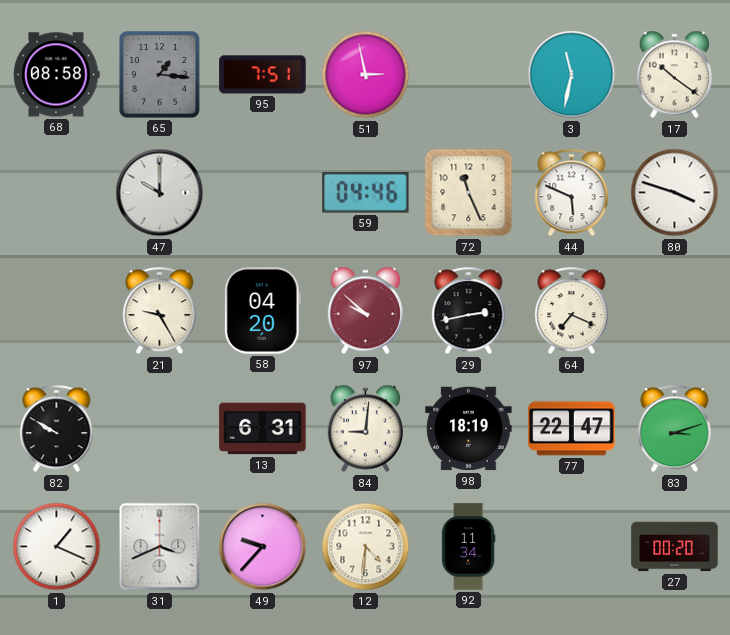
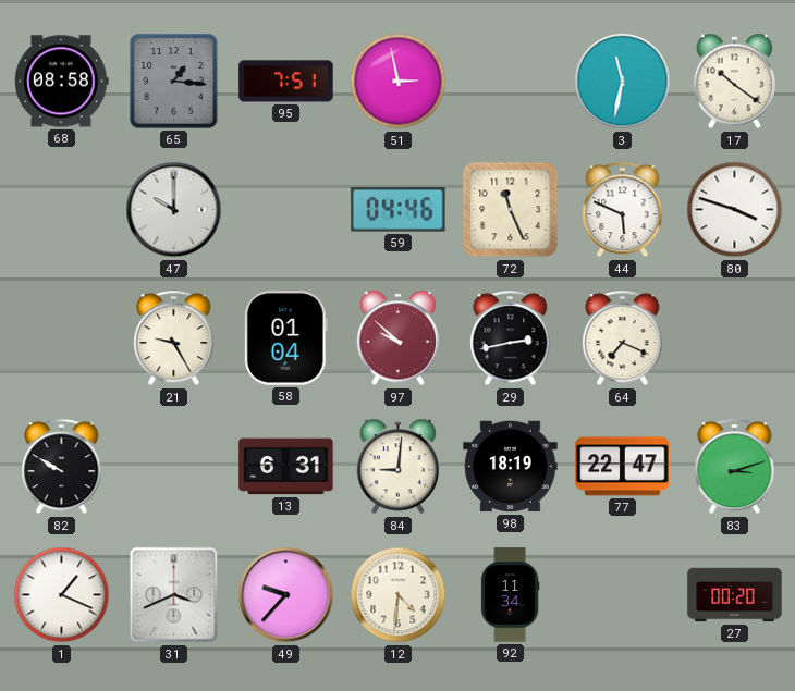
58: 04:20 -> 01:04 (285, 338)
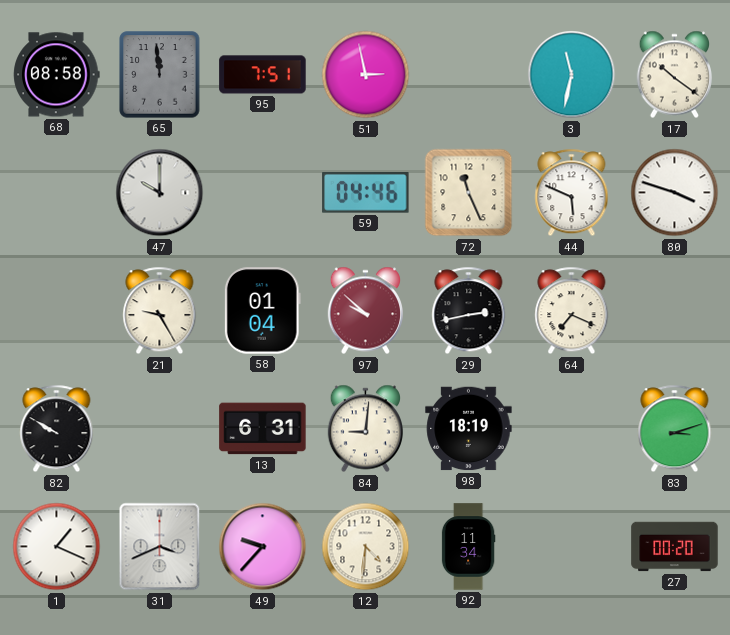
65: 1:16 -> 11:59 (160, 75)
77: 22:47 -> none (623, 467)
